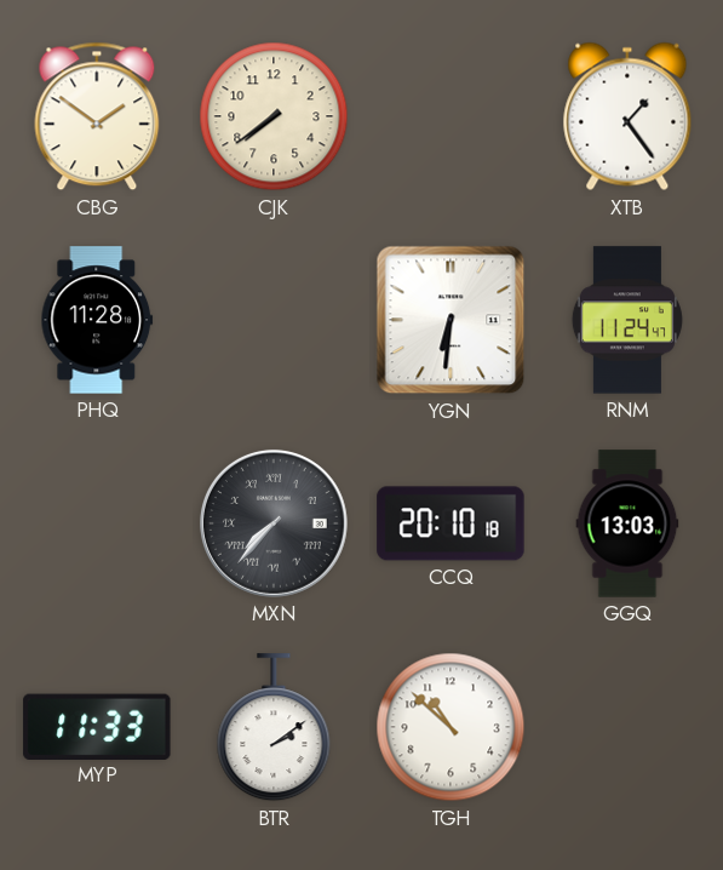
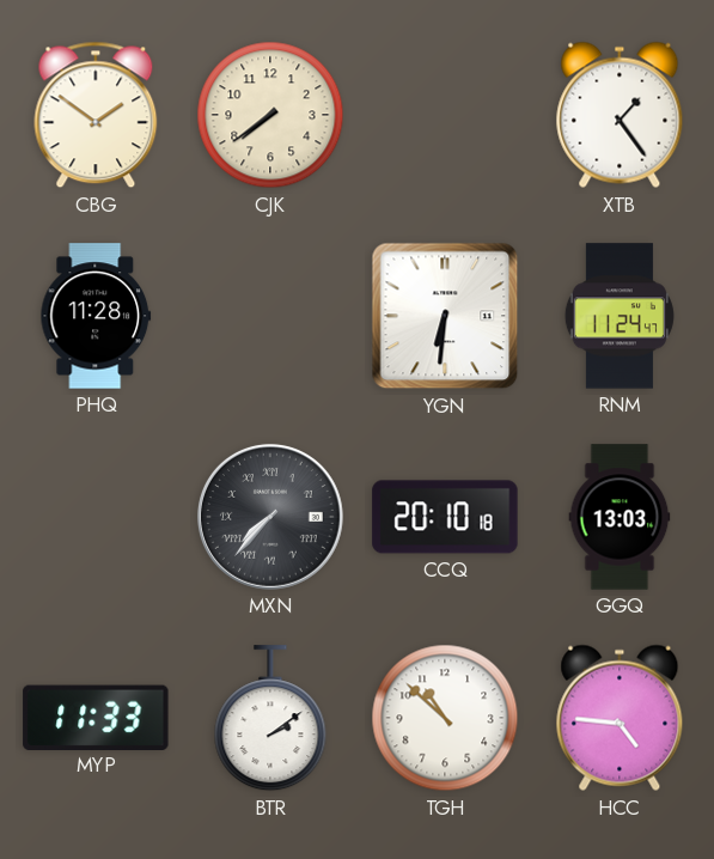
HCC: none -> 4:46 (620, 718)
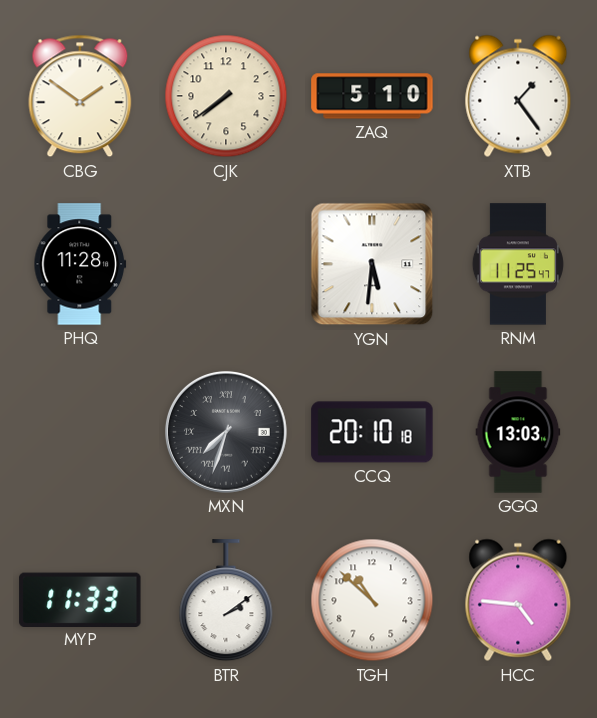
ZAQ: none -> 5:10 (372, 96)
YGN: 6:31 -> 5:31 (372, 264)
RNM: 11:24 -> 11:25 (518, 264)
MXN: 7:37 -> 7:33 (226, 432)
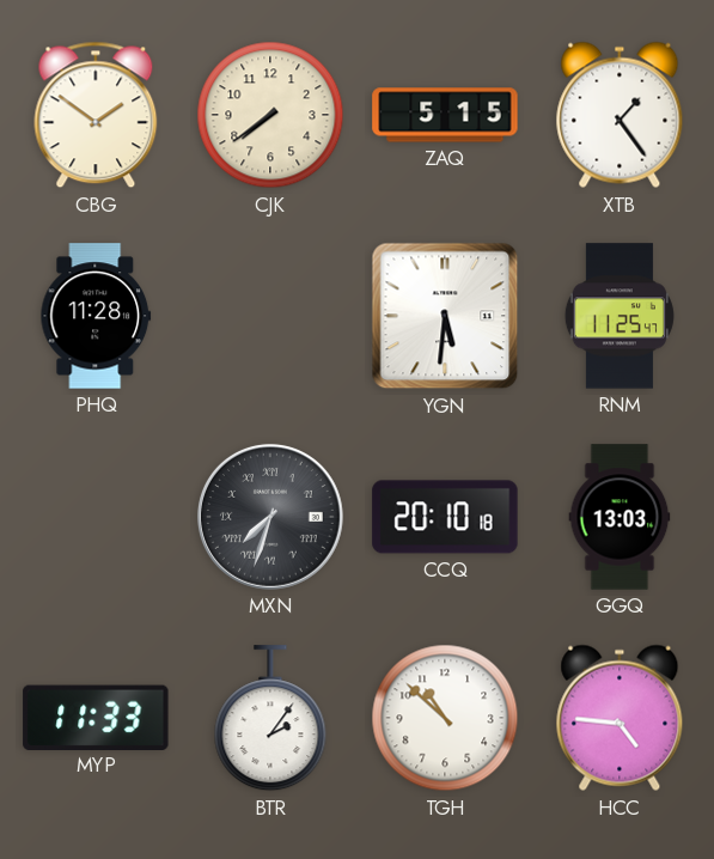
ZAQ: 5:10 -> 5:15 (445, 115)
BTR: 2:09 -> 2:06 (270, 719)
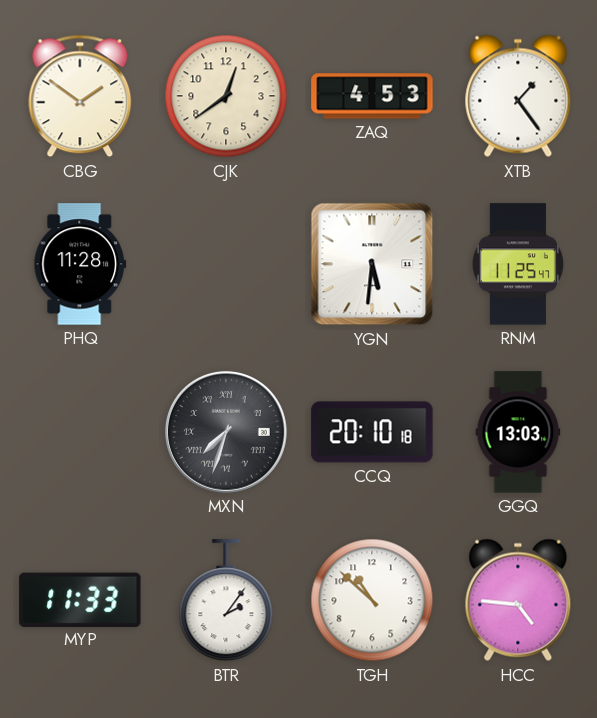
CJK: 7:39 -> 12:39 (226, 96)
ZAQ: 5:15 -> 4:53 (372, 96)
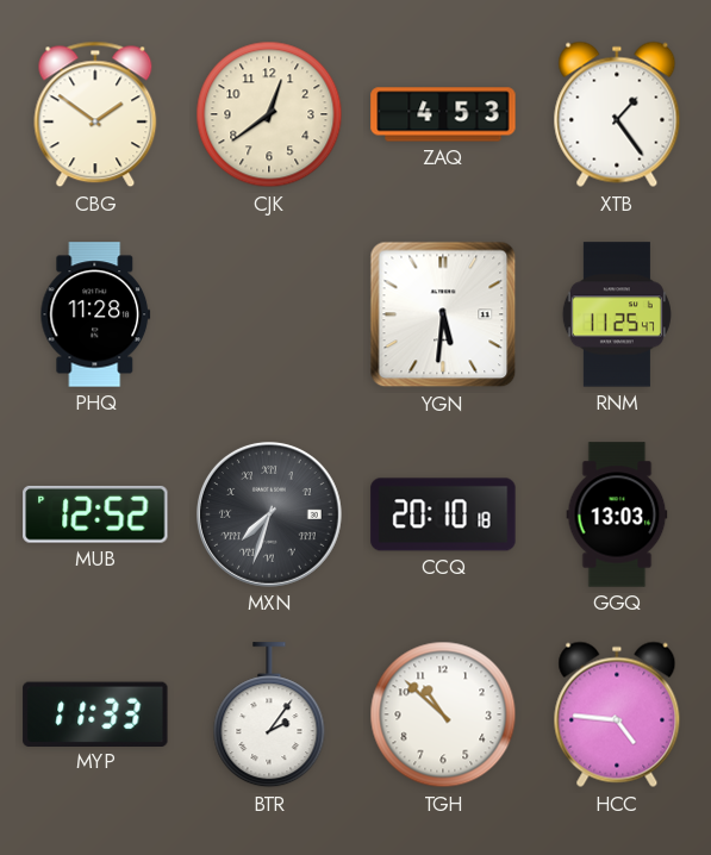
MUB: none -> 12:52 (95, 514)
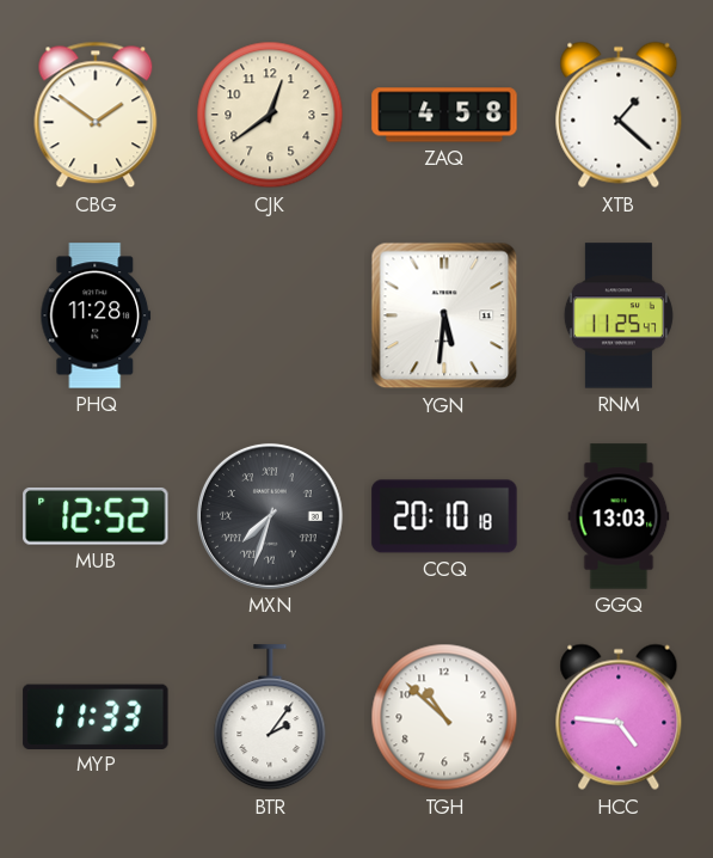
ZAQ: 4:53 -> 4:58 (444, 115)
XTB: 1:24 -> 1:22 (619, 115)
